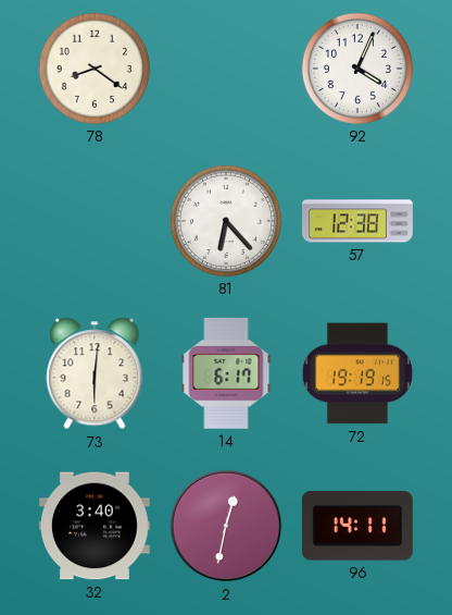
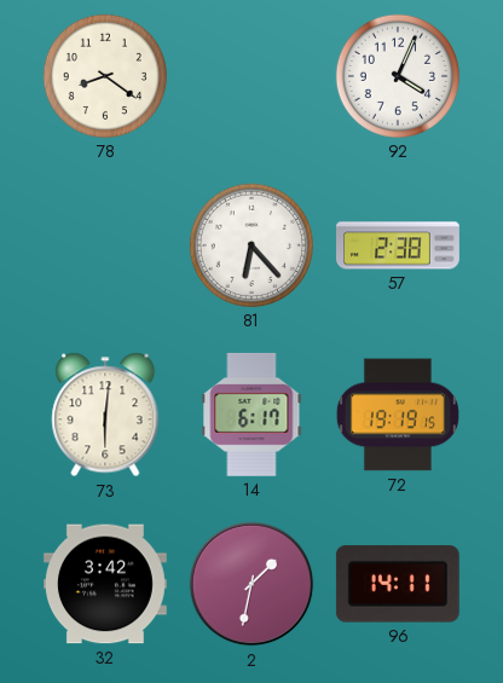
57: 12:38 -> 2:38 (399, 245)
32: 3:40 -> 3:42 (105, 584)
2: 12:32 -> 1:32 (251, 584)
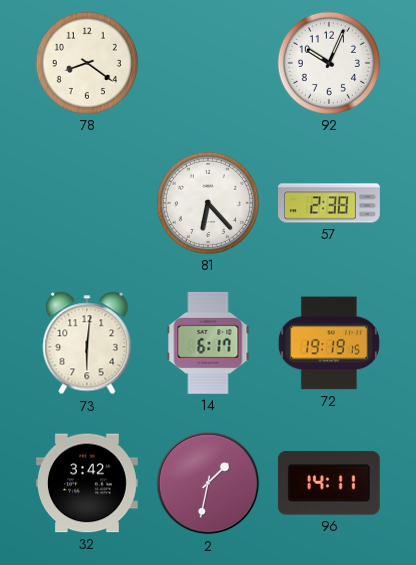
92: 4:04 -> 10:04 (329, 63)
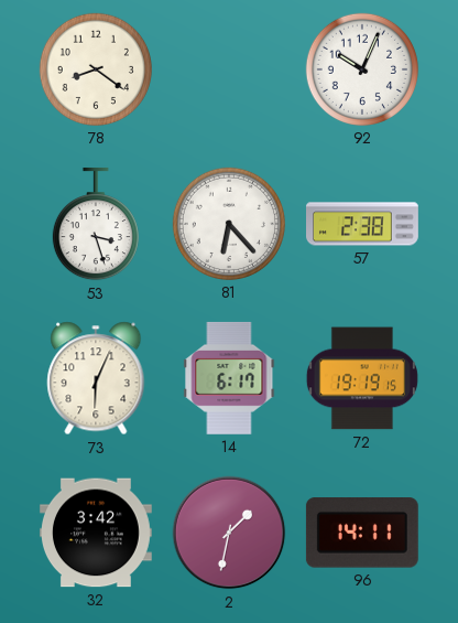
53: none -> 3:27 (96, 224)
73: 6:01 -> 6:04 (96, 378)
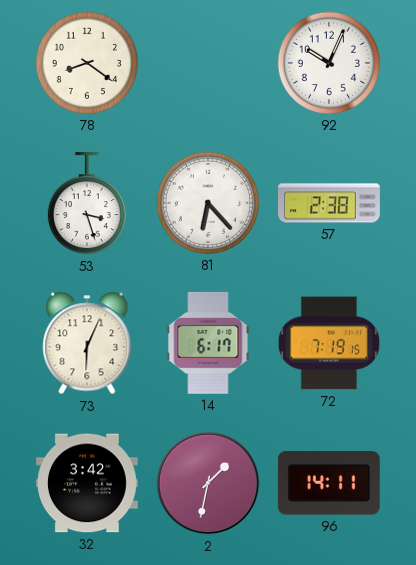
72: 19:19 -> 7:19 (329, 343)
